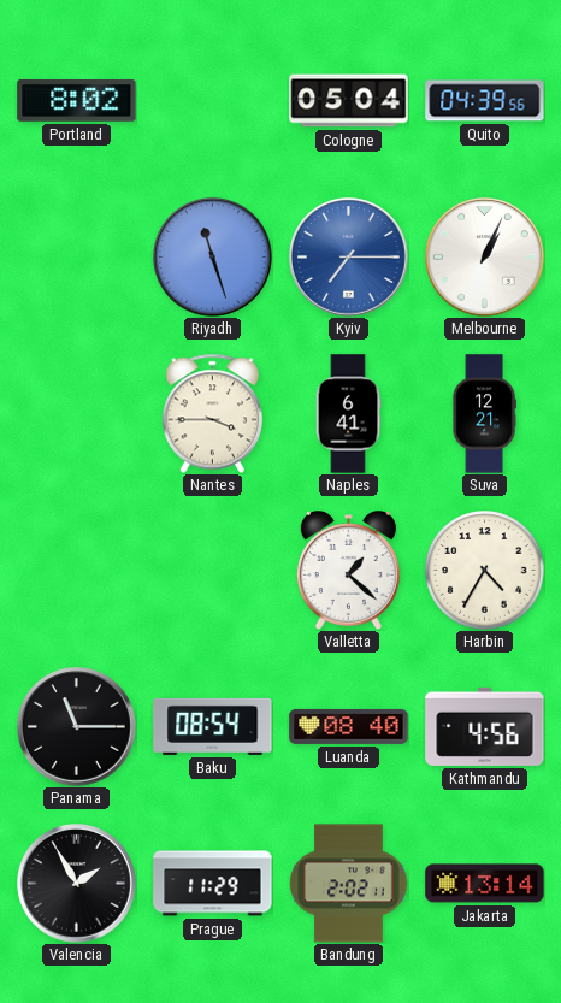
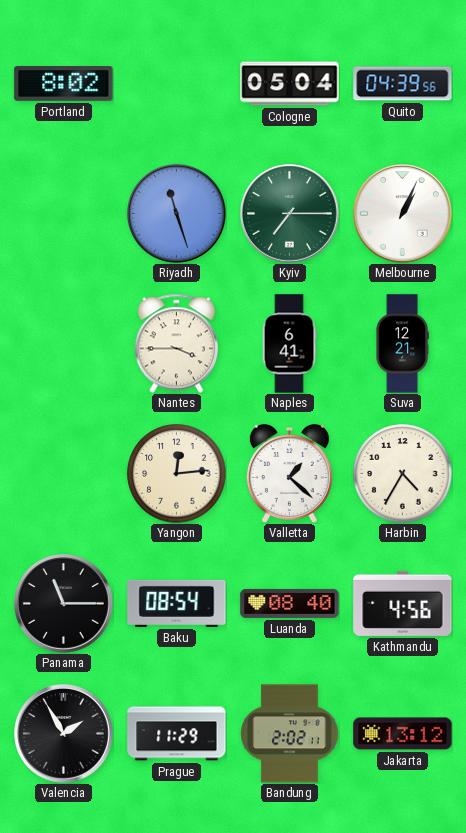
Kyiv dial: blue -> green (290, 214)
Yangon: none -> 12:14 (177, 474)
Jakarta: 13:14 -> 13:12 (403, 734)
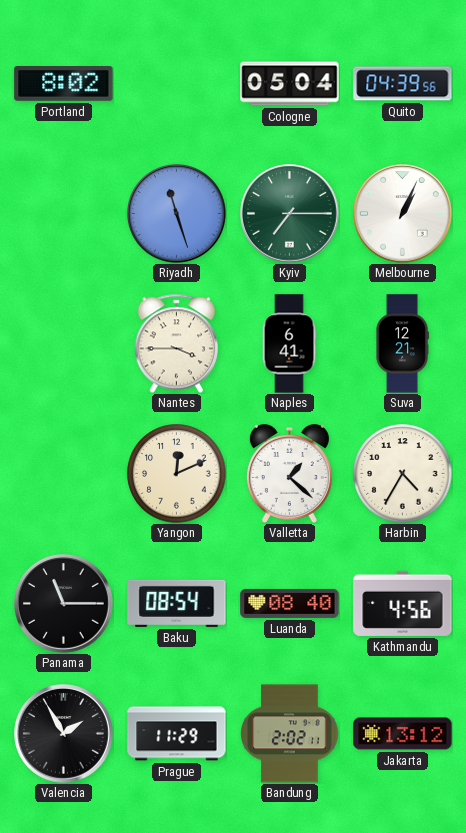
Yangon: 12:14 -> 12:11 (177, 474)
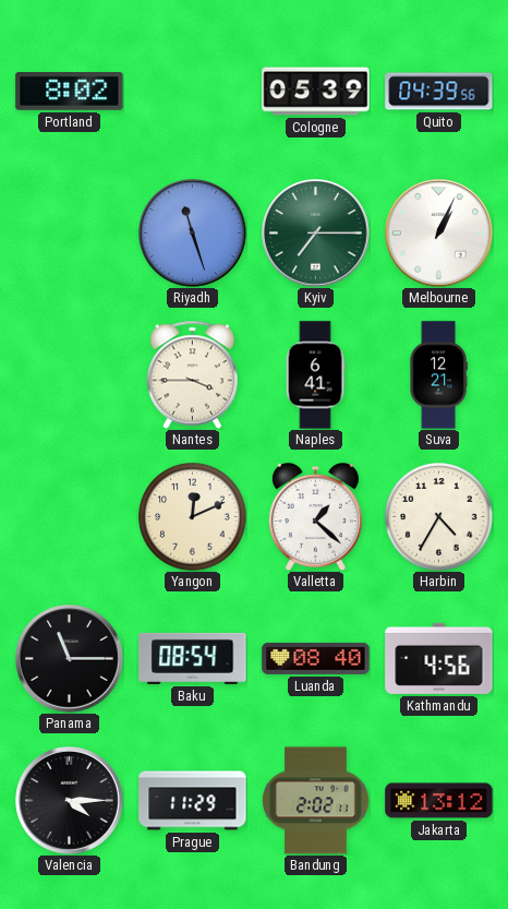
Cologne: 05:04 -> 05:39 (316, 92)
Valencia: 1:55 -> 4:15 (70, 801)
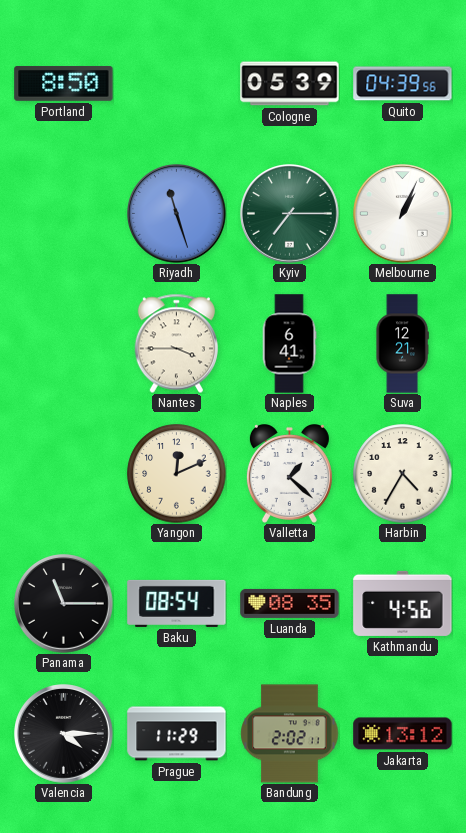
Portland: 8:02 -> 8:50 (64, 84)
Luanda: 08:40 -> 08:35 (290, 603)
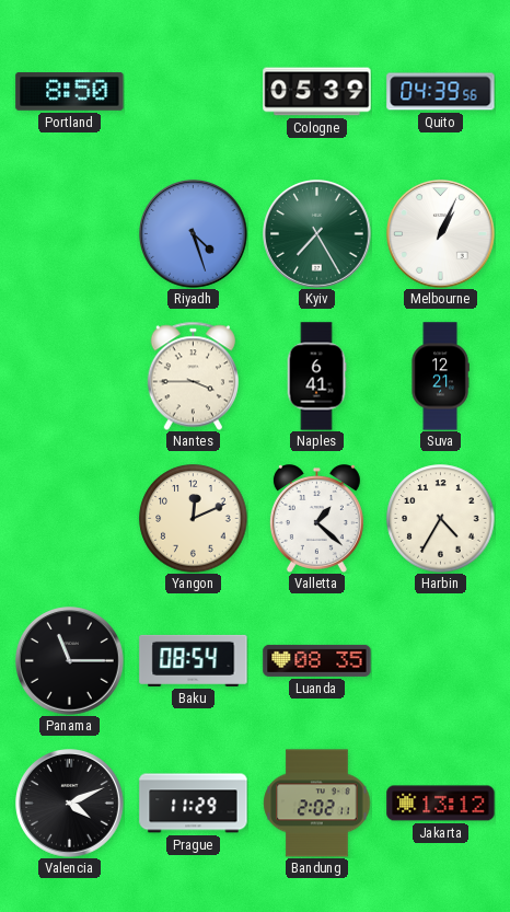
Riyadh: 11:27 -> 4:27 (194, 234)
Kyiv: 7:15 -> 7:25 (317, 234)
Kathmandu: 4:56 -> none (403, 603)
Valencia: 4:15 -> 4:11 (70, 804)
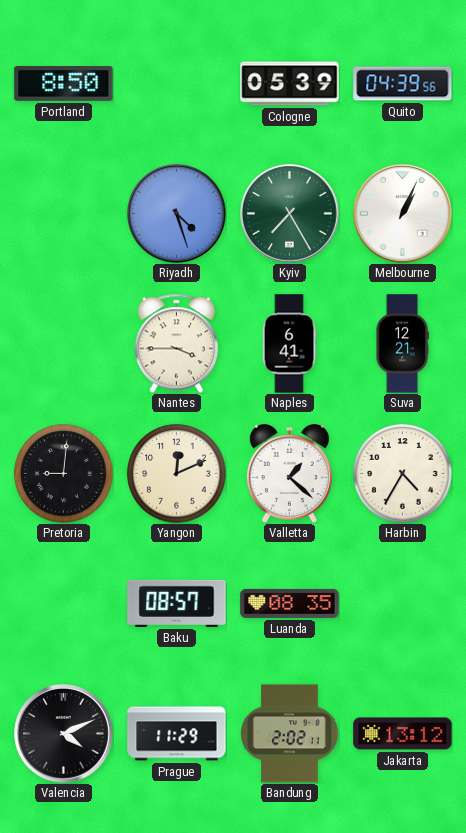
Pretoria: none -> 9:01 (64, 474)
Panama: 11:15 -> none (70, 661)
Baku: 08:54 -> 08:57 (177, 603)
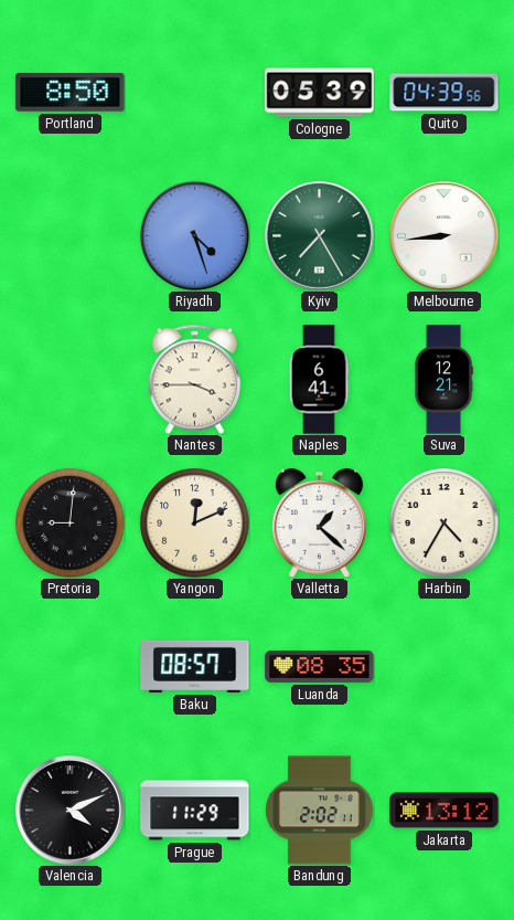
Melbourne: 1:04 -> 8:44 (445, 236)
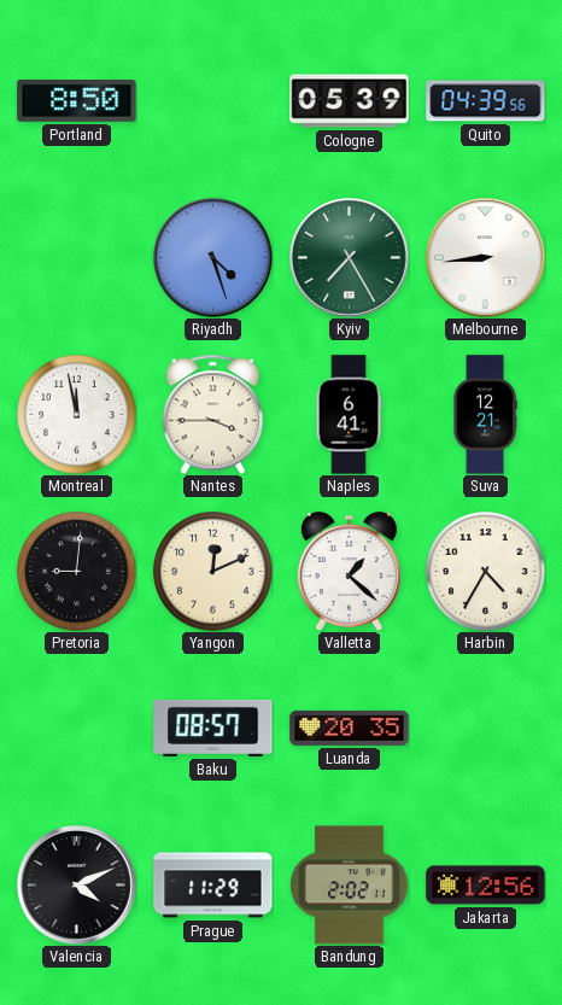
Montreal: none -> 11:58 (77, 415)
Luanda: 08:35 -> 20:35 (350, 728)
Jakarta: 13:12 -> 12:56 (486, 886)
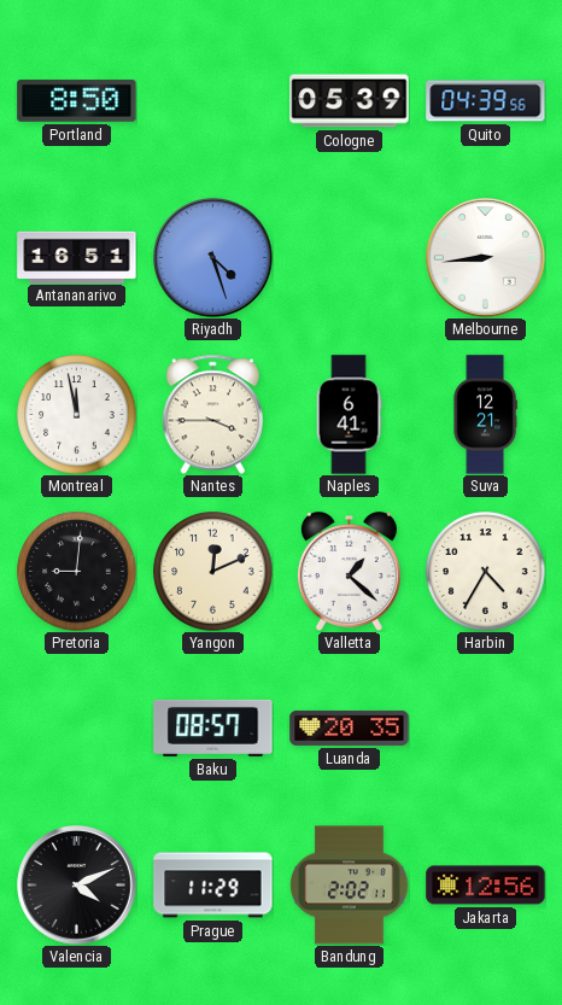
Antananarivo: none -> 16:51 (77, 257)
Kyiv: 7:25 -> none (350, 258)
